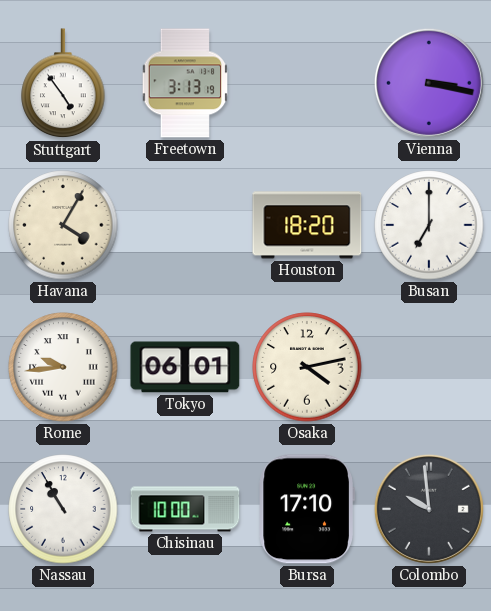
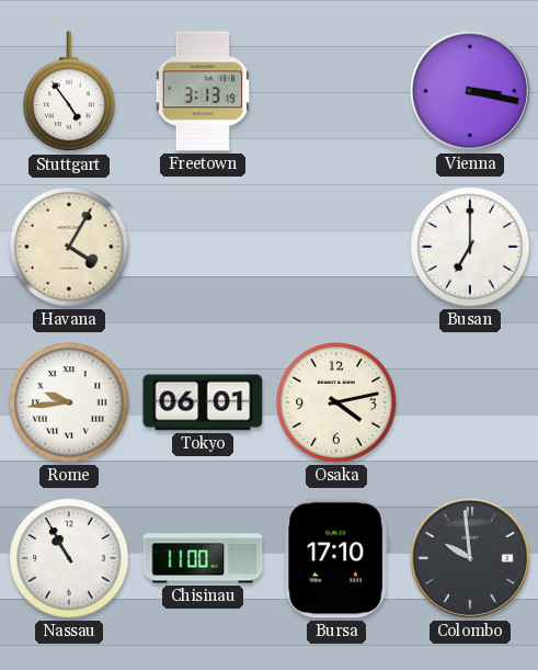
Houston: 18:20 -> none (307, 225)
Chisinau: 10:00 -> 11:00 (203, 558)
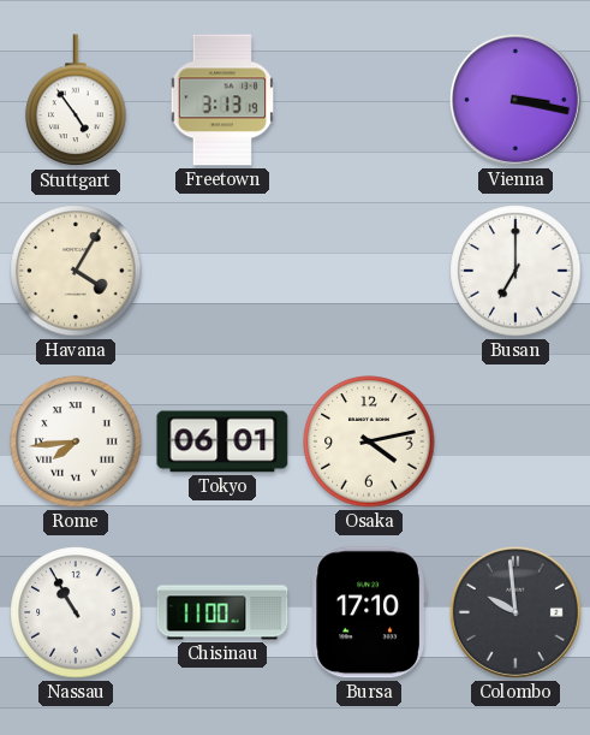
Rome: 9:44 -> 7:44 (76, 441)
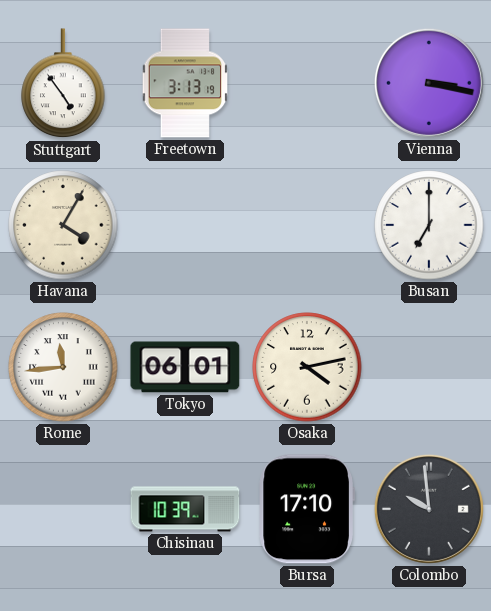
Rome: 7:44 -> 11:44 (63, 367)
Nassau: 10:55 -> none (76, 612)
Chisinau: 11:00 -> 10:39 (185, 509)
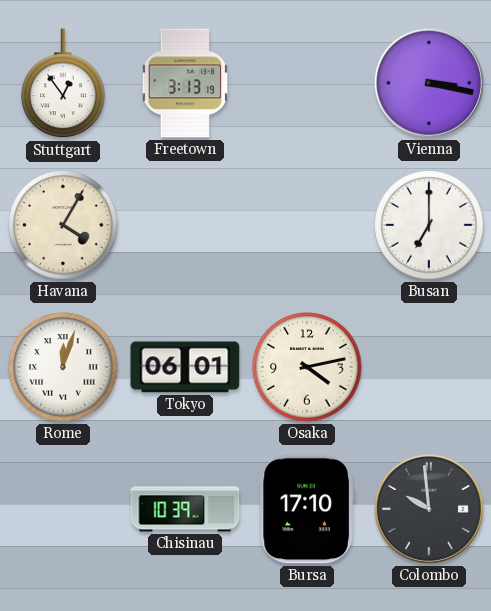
Stuttgart: 4:54 -> 12:54 (63, 84)
Rome: 11:44 -> 12:03 (63, 367)
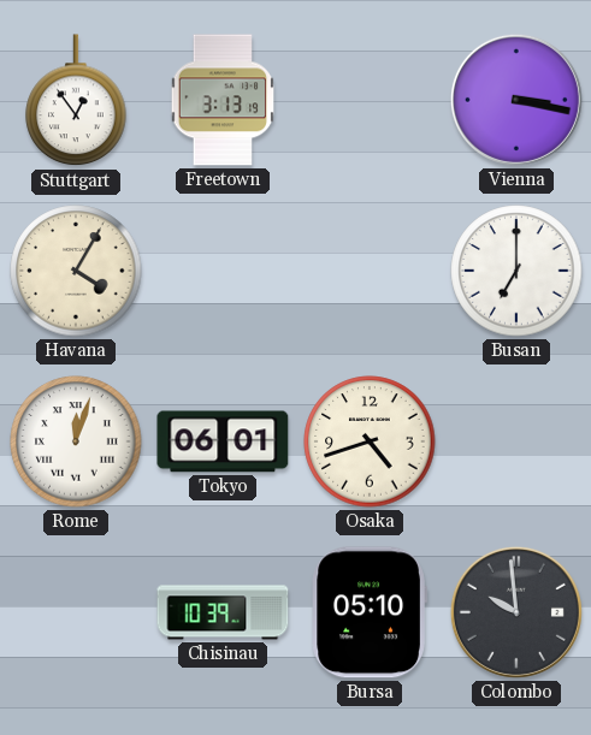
Osaka: 4:13 -> 4:42 (370, 441)
Bursa: 17:10 -> 05:10 (370, 612)
